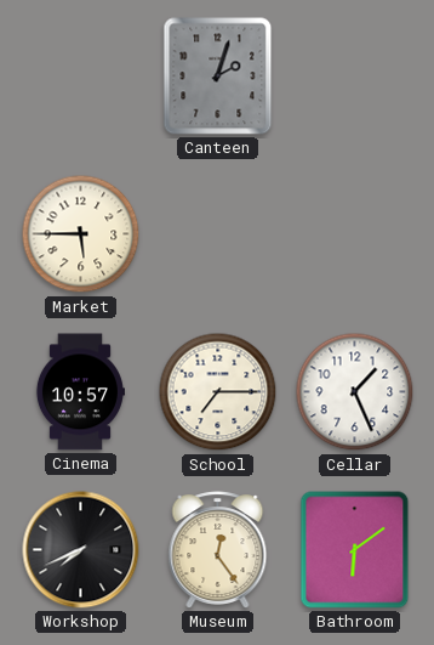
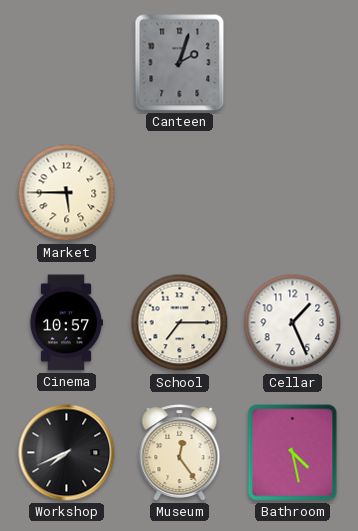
Bathroom: 6:09 -> 4:28 (293, 453)
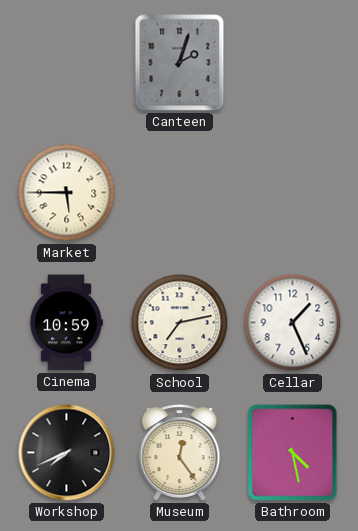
Cinema: 10:57 -> 10:59 (66, 323)
School: 7:15 -> 7:13 (180, 323)
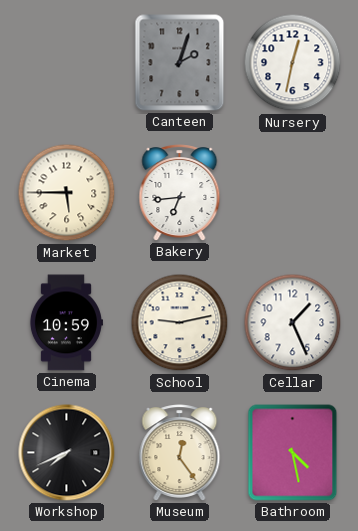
Nursery: none -> 12:32 (293, 63)
Bakery: none -> 6:44 (180, 193)
School: 7:13 -> 9:13 (180, 323)
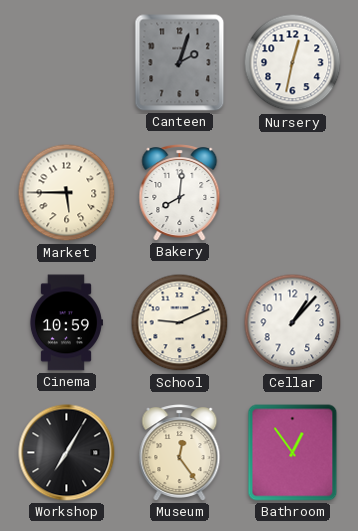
Bakery: 6:44 -> 8:01 (180, 193)
School: 9:13 -> 9:11 (180, 323)
Cellar: 1:26 -> 1:07 (293, 323)
Workshop: 7:41 -> 7:05 (67, 453)
Bathroom: 4:28 -> 12:54 (293, 453)
